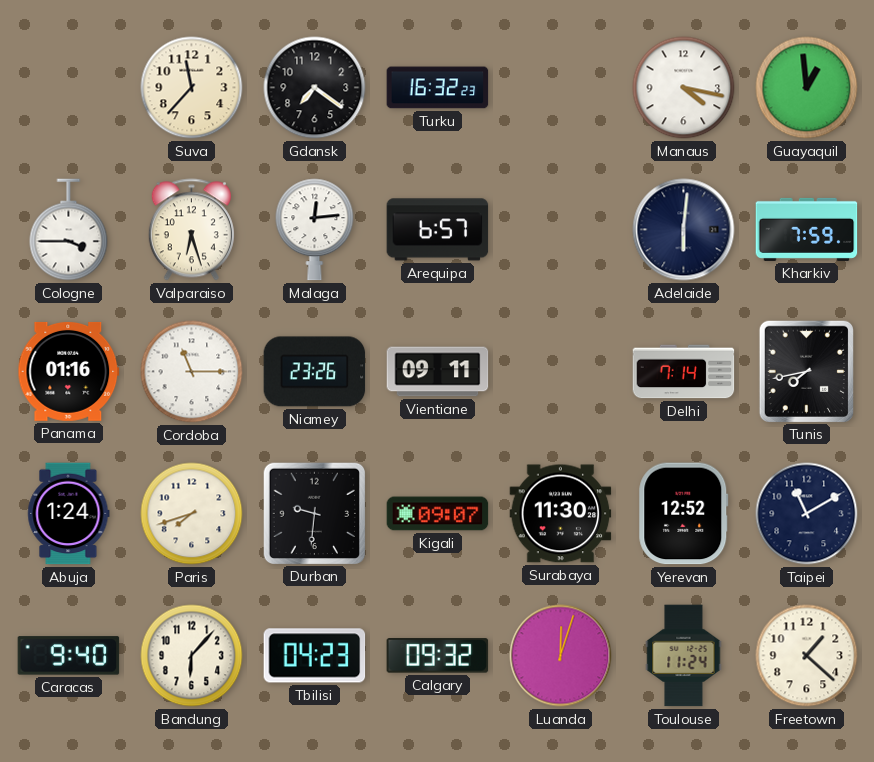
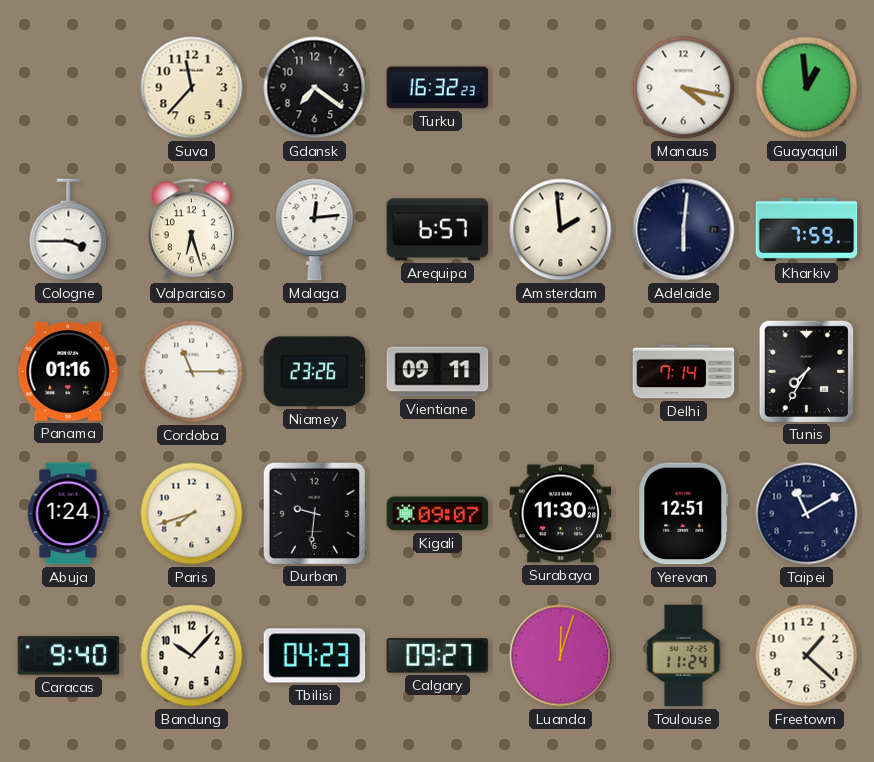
Amsterdam: none -> 1:59 (561, 230)
Tunis: 7:43 -> 7:35 (806, 371)
Yerevan: 12:52 -> 12:51 (684, 514)
Bandung: 6:07 -> 10:07 (192, 656)
Calgary: 09:32 -> 09:27 (438, 656)
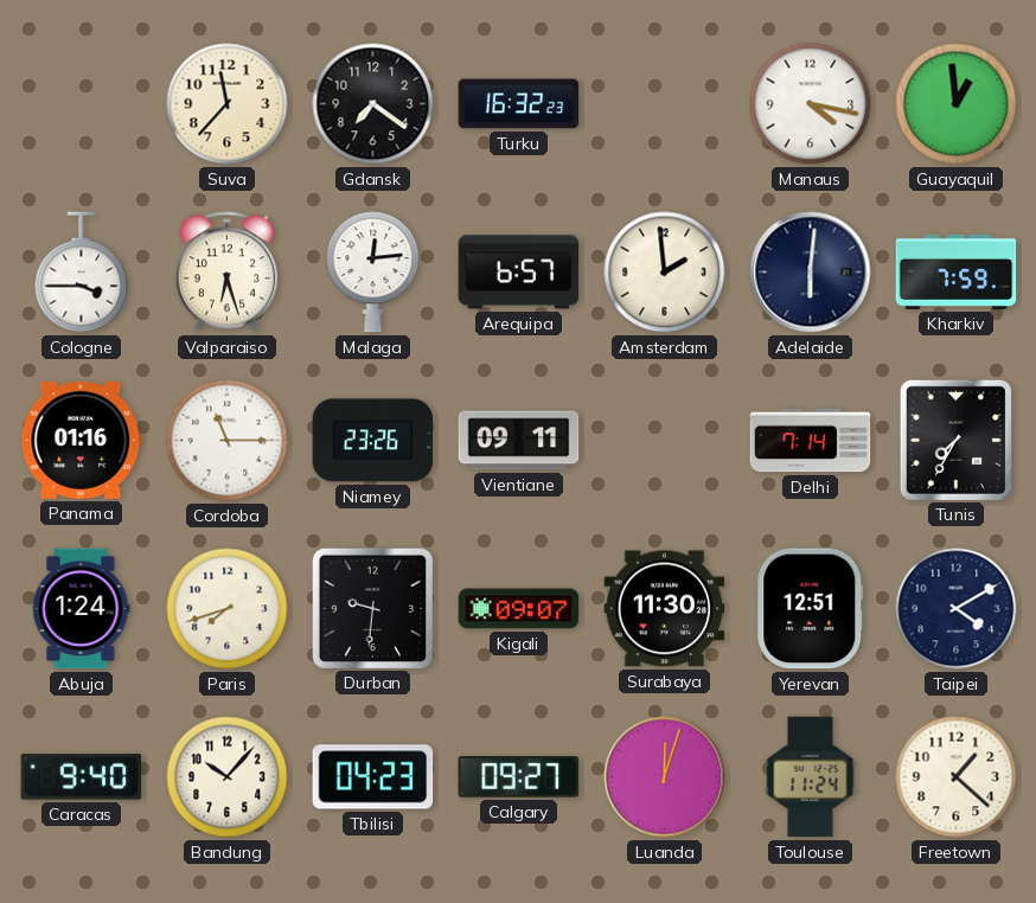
Taipei: 11:10 -> 4:10 (957, 609)
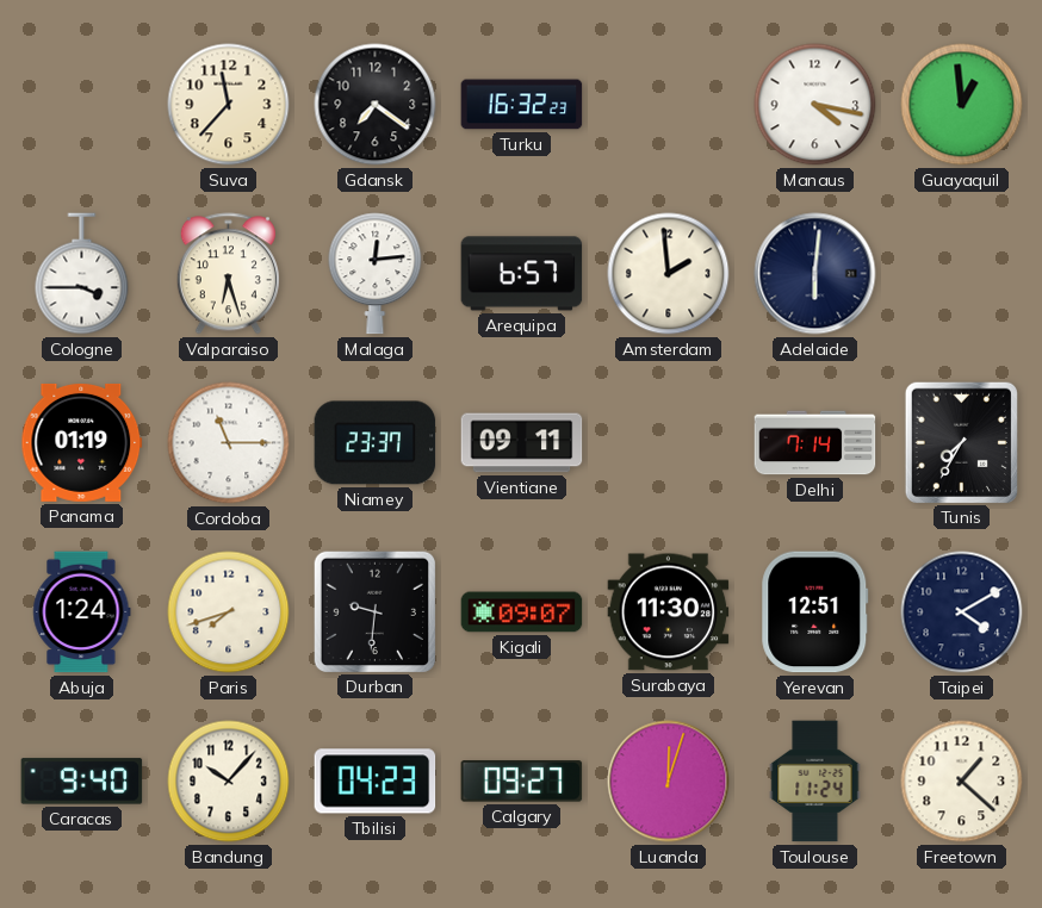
Kharkiv: 7:59 -> none (957, 271)
Panama: 01:16 -> 01:19 (82, 442)
Niamey: 23:26 -> 23:37 (376, 443)
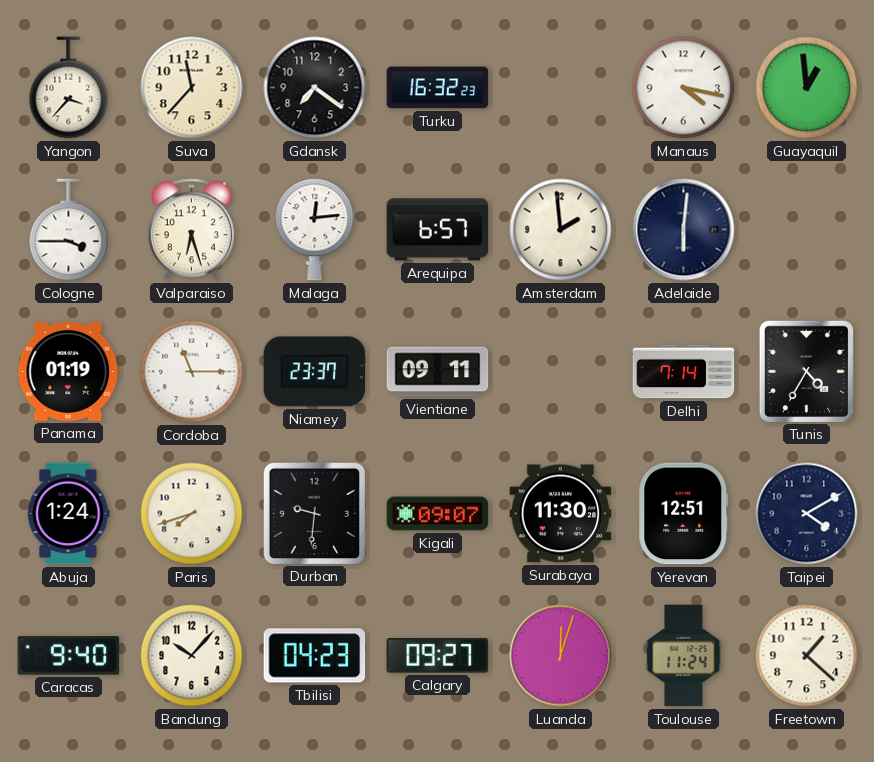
Yangon: none -> 3:37 (69, 88)
Tunis: 7:35 -> 4:35 (806, 371)
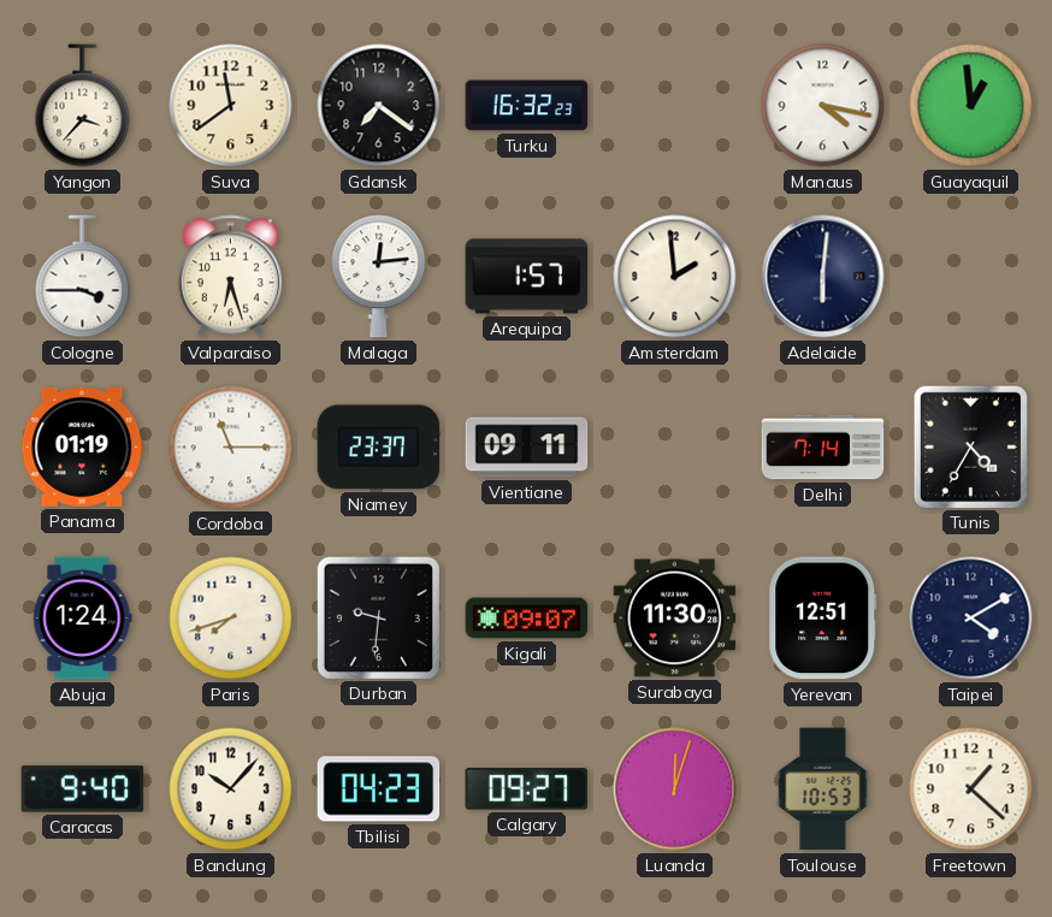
Suva: 11:37 -> 11:39 (231, 106)
Arequipa: 6:57 -> 1:57 (527, 277)
Toulouse: 11:24 -> 10:53 (823, 789)
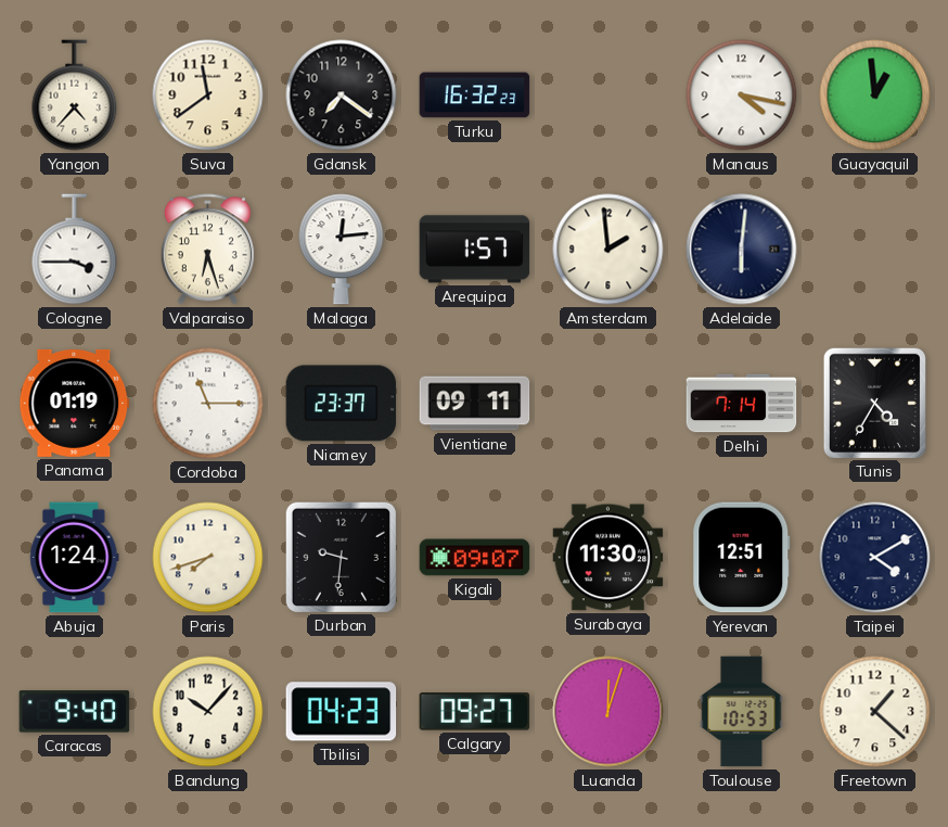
Yangon: 3:37 -> 4:37 (75, 96)
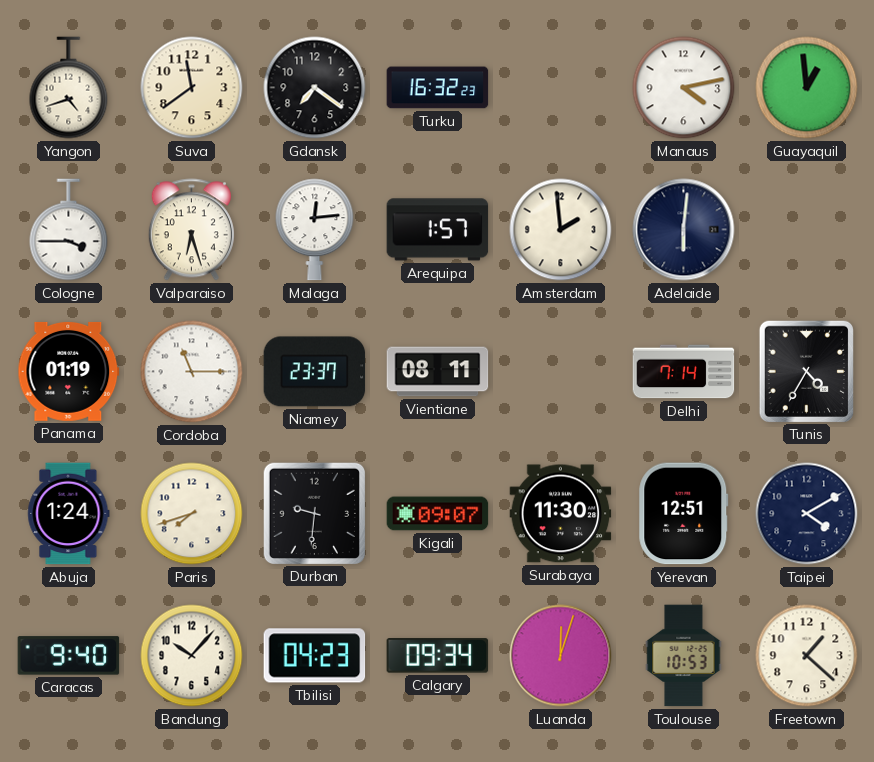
Yangon: 4:37 -> 4:42 (69, 88)
Manaus: 4:17 -> 4:13 (684, 88)
Vientiane: 09:11 -> 08:11 (438, 372)
Calgary: 09:27 -> 09:34 (438, 656)
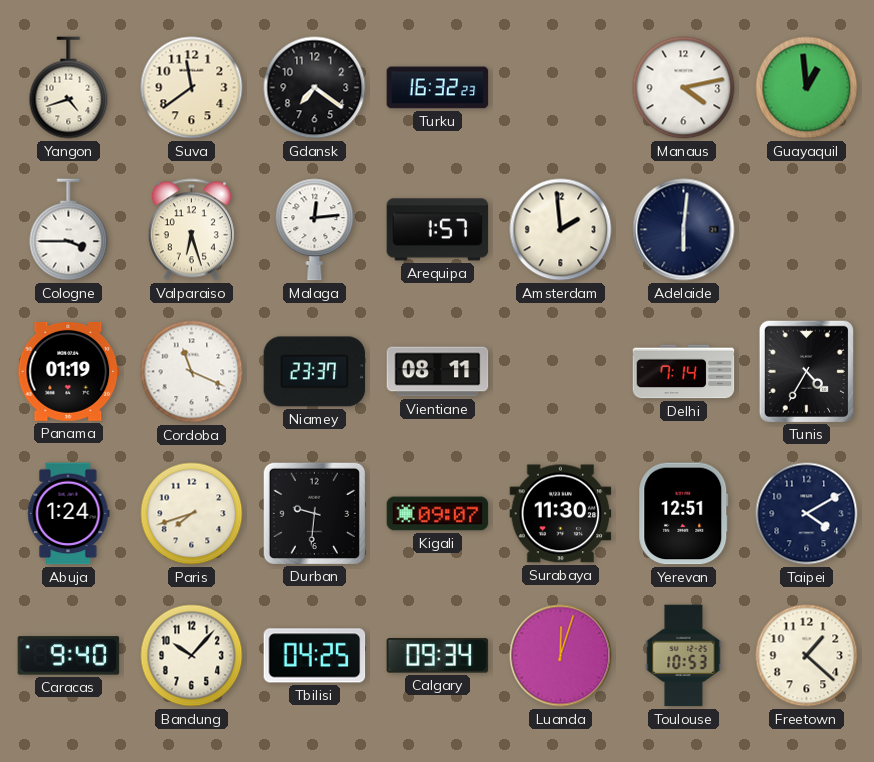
Cordoba: 11:15 -> 11:19 (192, 372)
Tbilisi: 04:23 -> 04:25 (315, 656)
